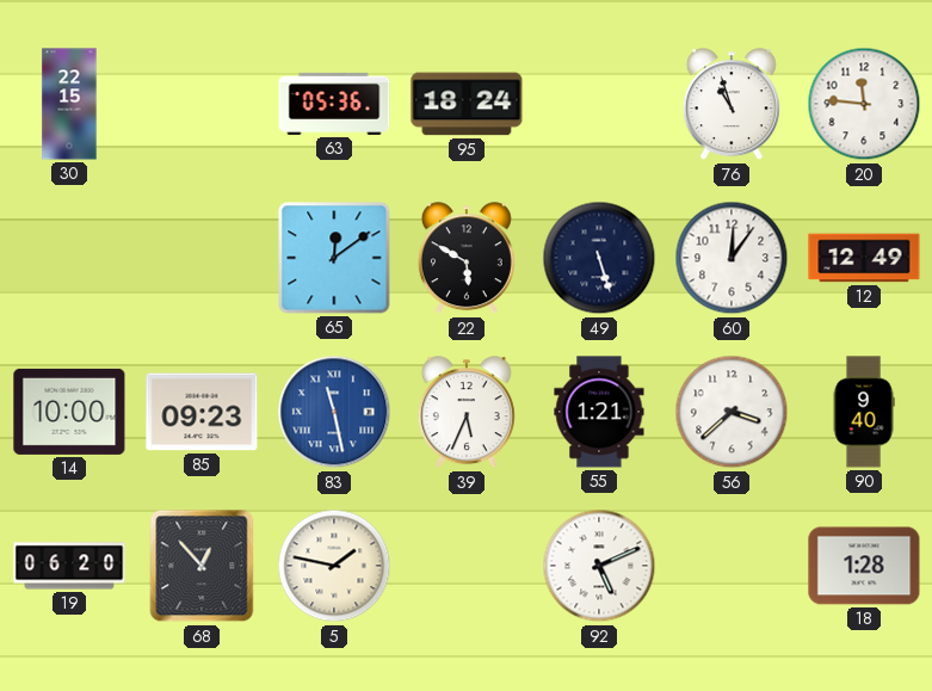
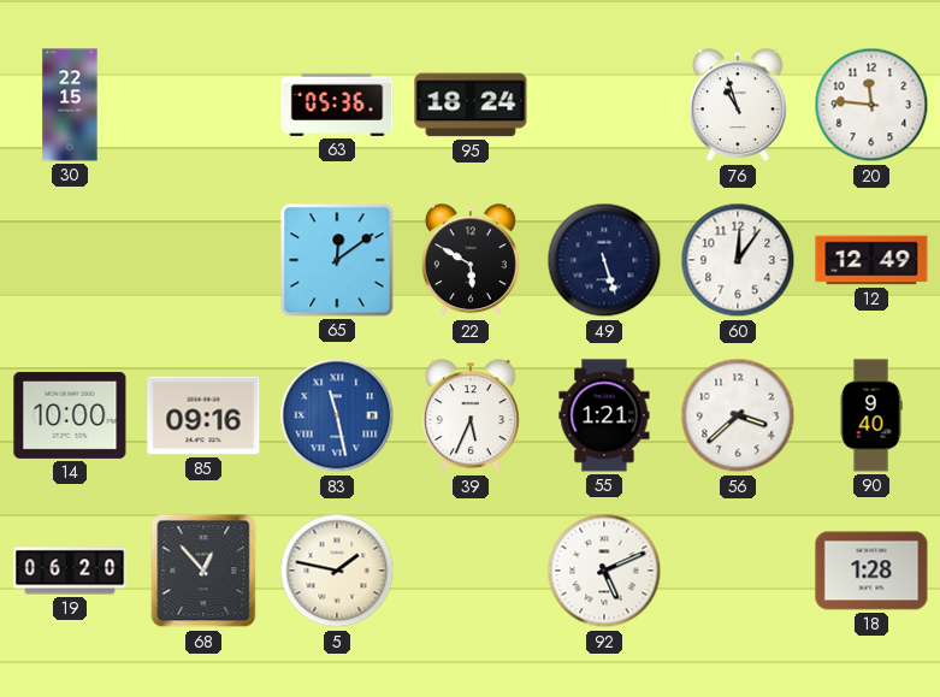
85: 09:23 -> 09:16 (203, 415)
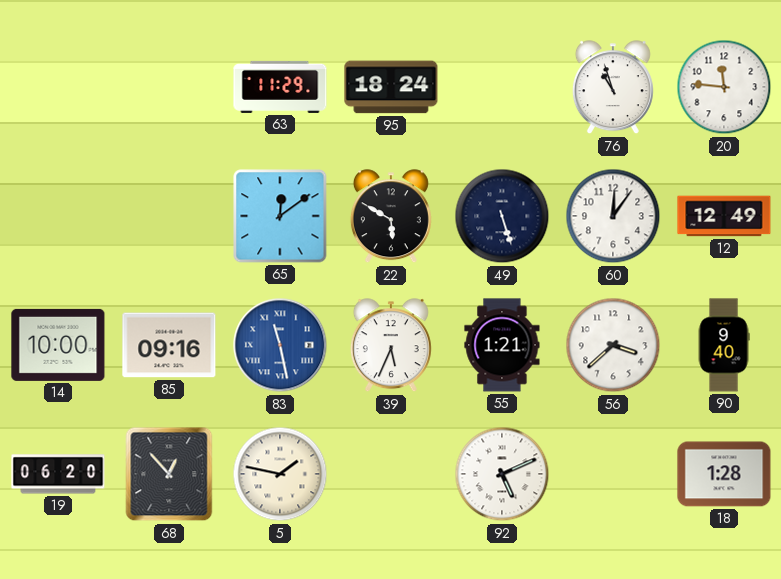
30: 22:15 -> none (70, 105)
63: 05:36 -> 11:29 (280, 87)
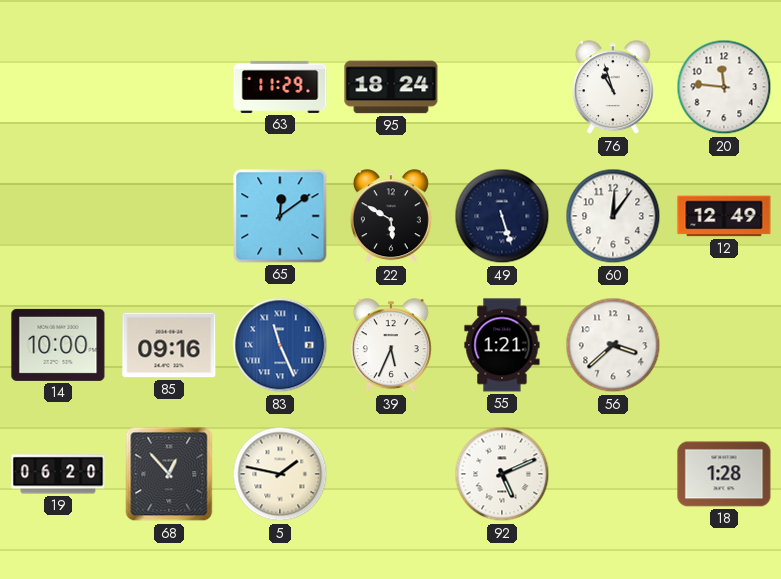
83: 11:28 -> 11:26 (280, 345)
90: 9:40 -> none (724, 345)
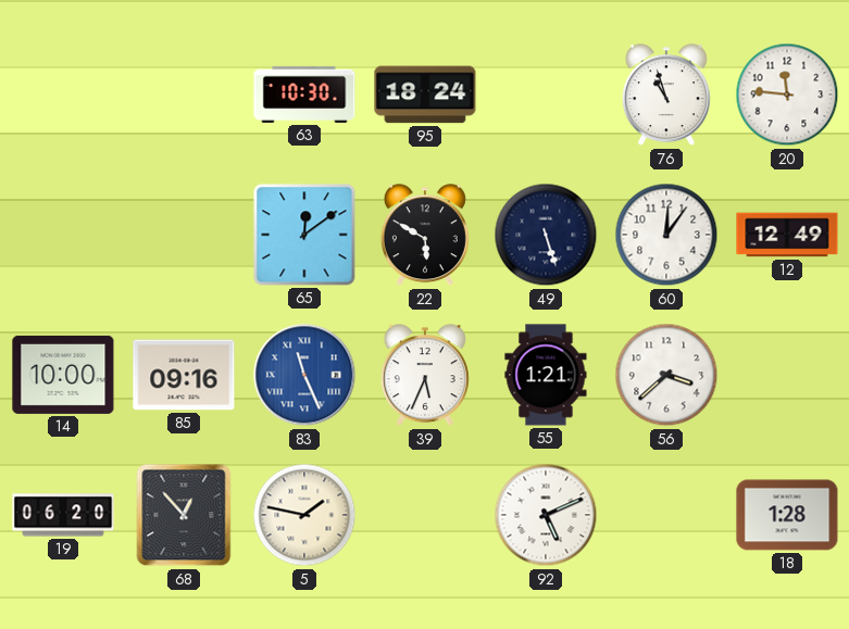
63: 11:29 -> 10:30 (304, 95)
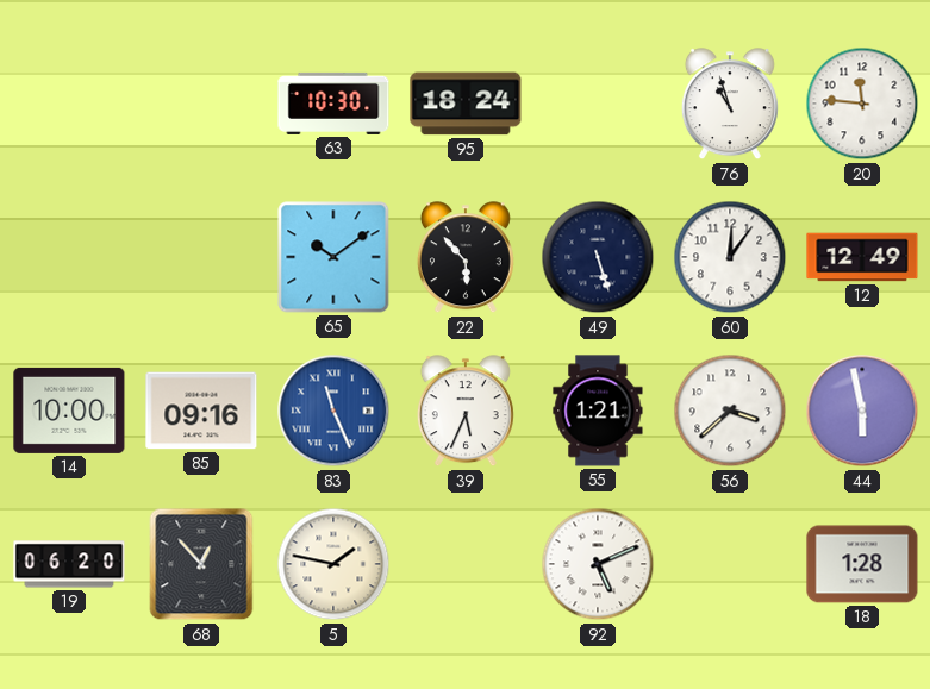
65: 12:09 -> 10:09 (333, 257)
22: 5:50 -> 5:53 (466, 258)
44: none -> 5:58 (862, 411)
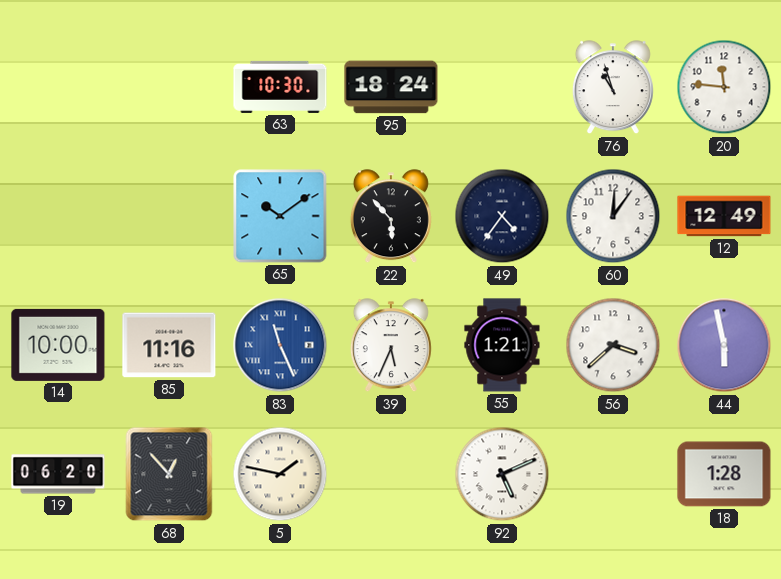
49: 5:27 -> 4:36 (502, 216)
85: 09:16 -> 11:16 (169, 345)
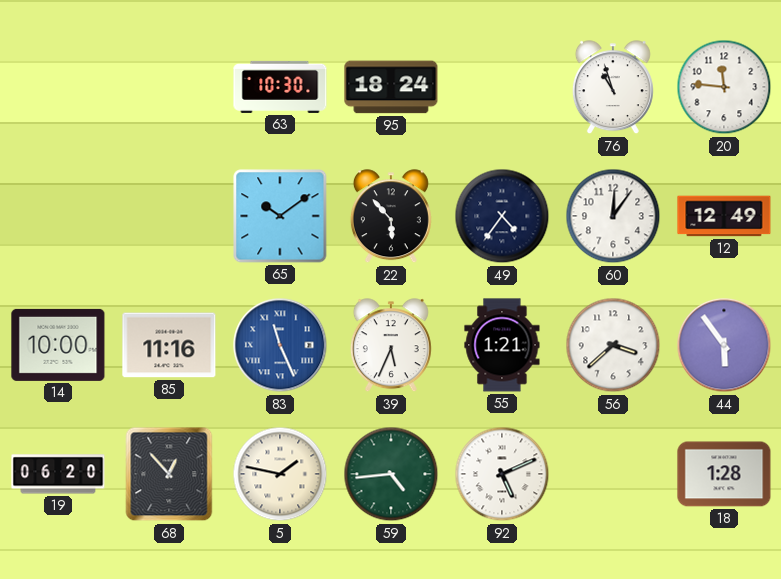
44: 5:58 -> 5:54 (724, 345)
59: none -> 4:44 (391, 474)
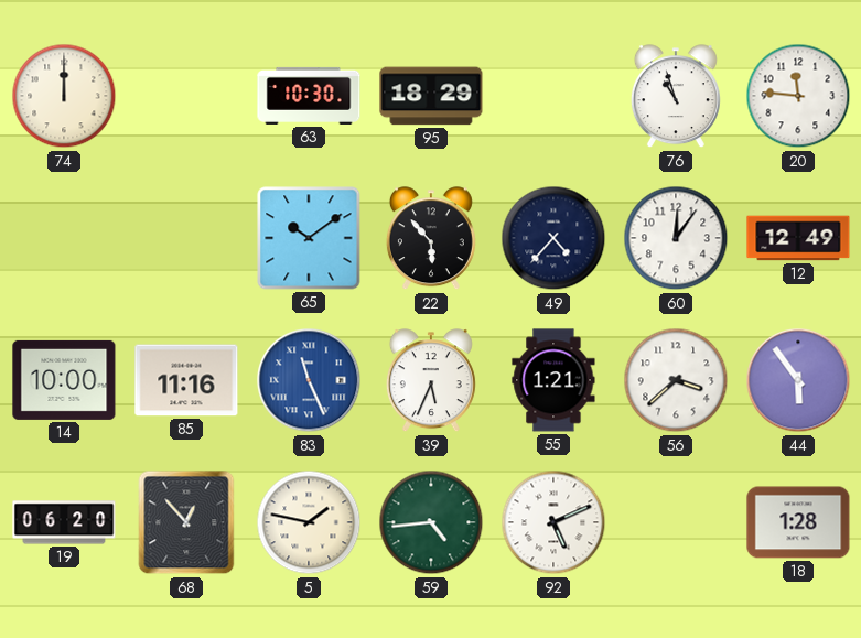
74: none -> 12:00 (64, 96)
95: 18:24 -> 18:29 (431, 96)
49: 4:36 -> 4:37 (553, 238)
